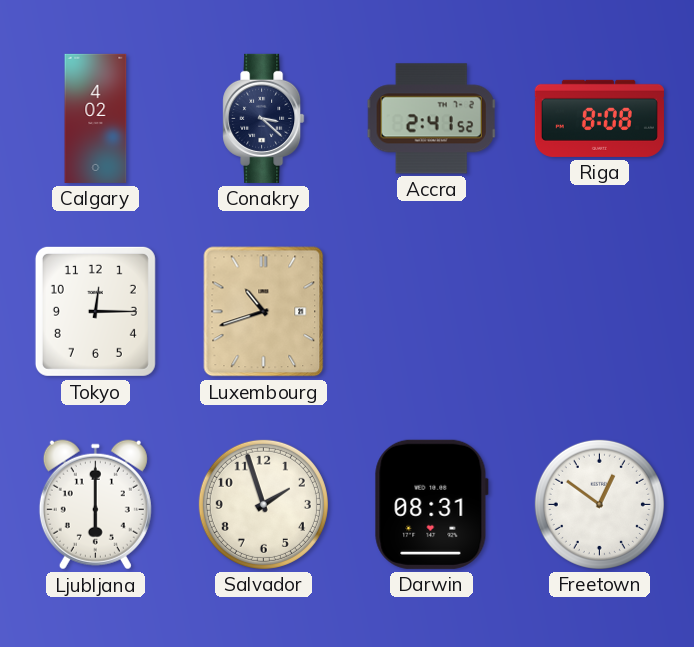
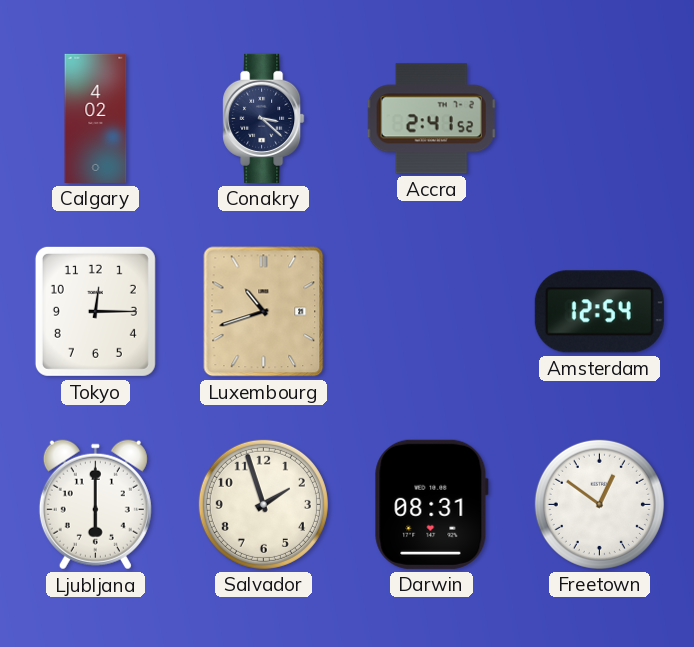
Riga: 8:08 -> none (599, 118)
Amsterdam: none -> 12:54 (599, 312)
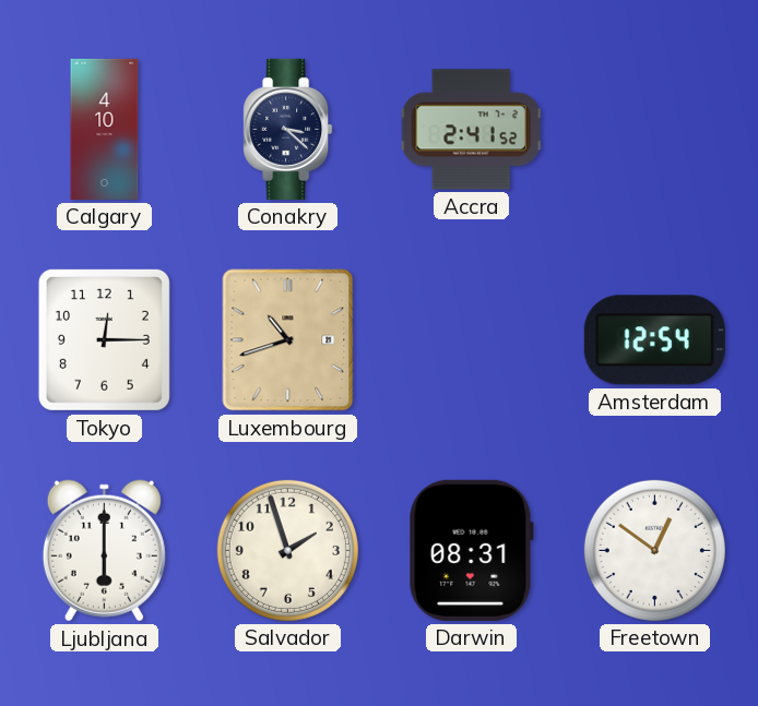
Calgary: 4:02 -> 4:10 (105, 129)
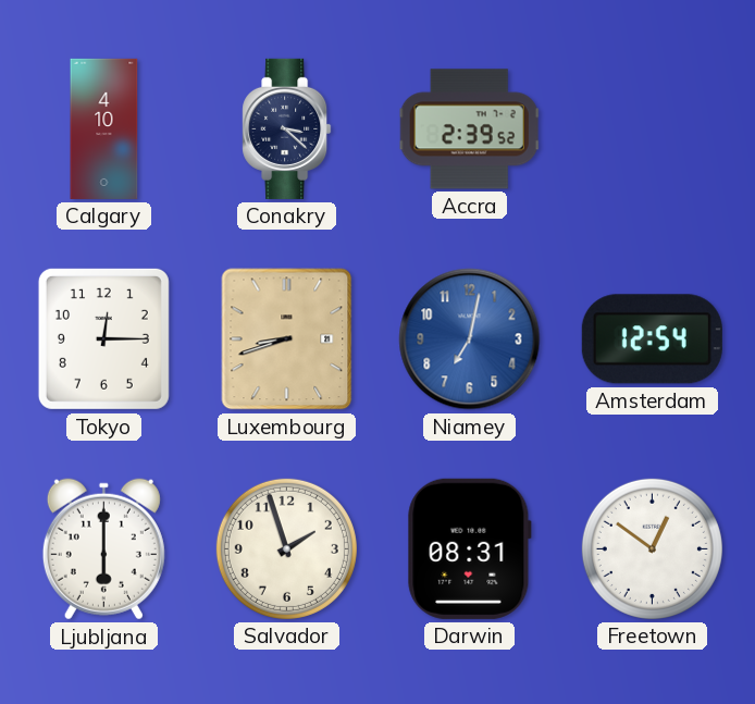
Accra: 2:41 -> 2:39 (470, 129)
Luxembourg: 10:42 -> 8:42 (287, 339)
Niamey: none -> 7:02 (470, 339)
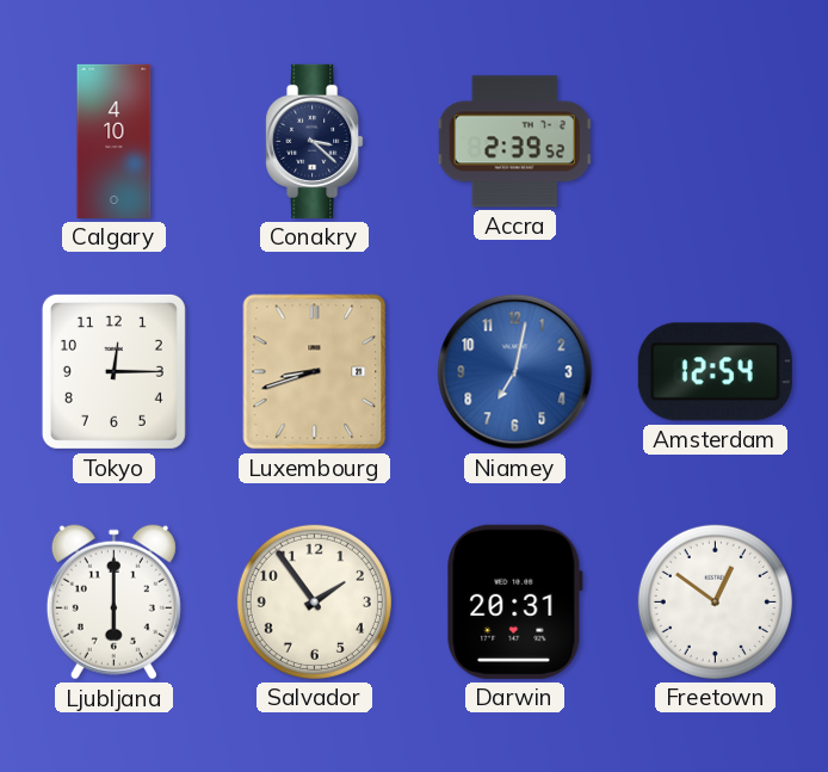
Salvador: 1:57 -> 1:54 (314, 601)
Darwin: 08:31 -> 20:31 (514, 601)
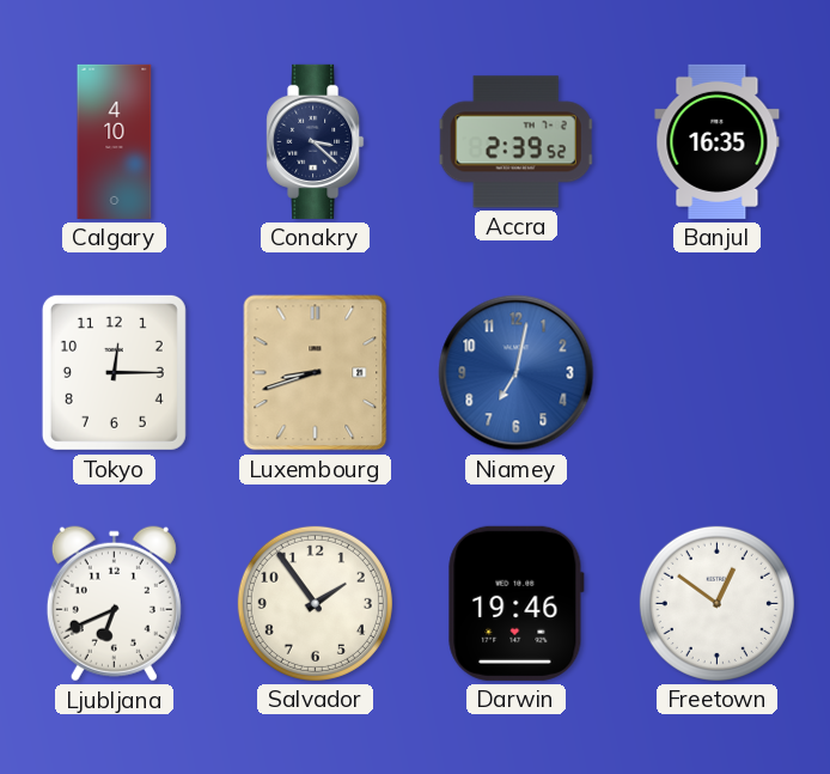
Banjul: none -> 16:35 (718, 141)
Amsterdam: 12:54 -> none (715, 372)
Ljubljana: 6:00 -> 6:41 (114, 604)
Darwin: 20:31 -> 19:46 (515, 603)
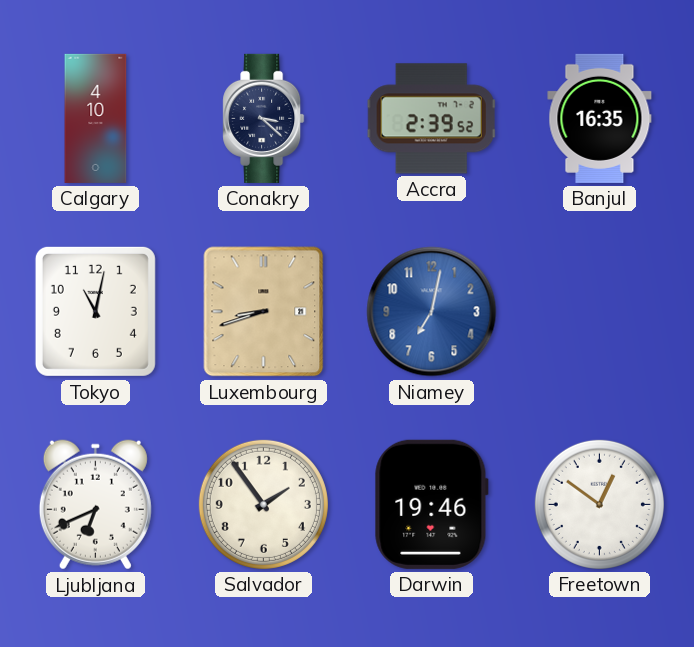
Tokyo: 12:15 -> 11:02 (95, 311)
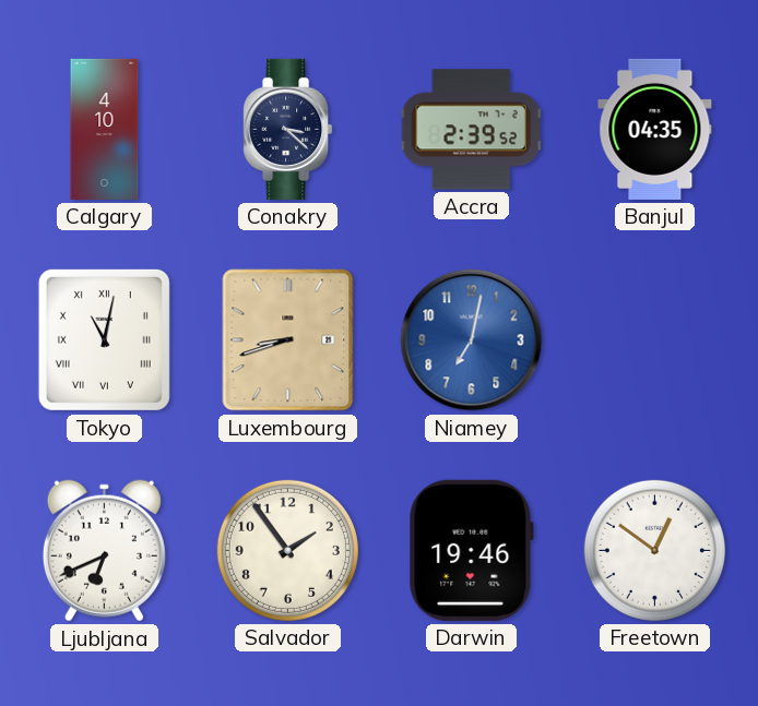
Banjul: 16:35 -> 04:35 (655, 129)
Tokyo numerals: Arabic -> Roman (104, 339)
